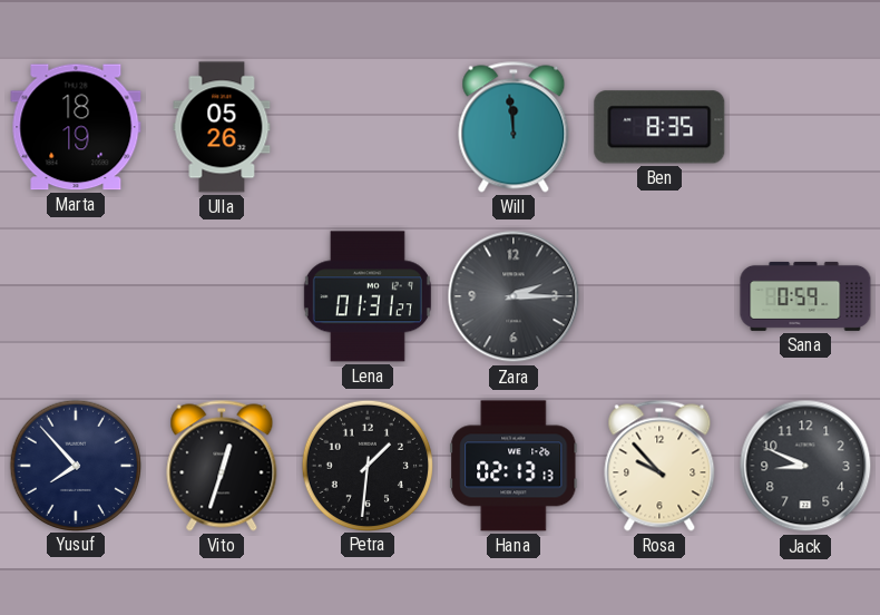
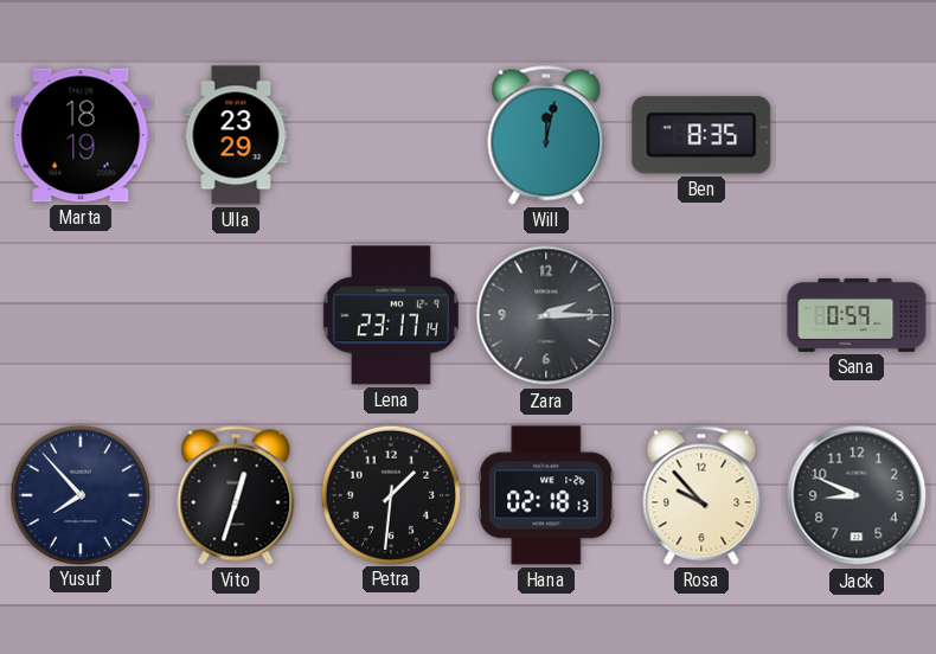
Ulla: 05:26 -> 23:29 (236, 135)
Will: 11:59 -> 12:02 (546, 135)
Lena: 01:31 -> 23:17 (391, 315)
Hana: 02:13 -> 02:18 (546, 495)
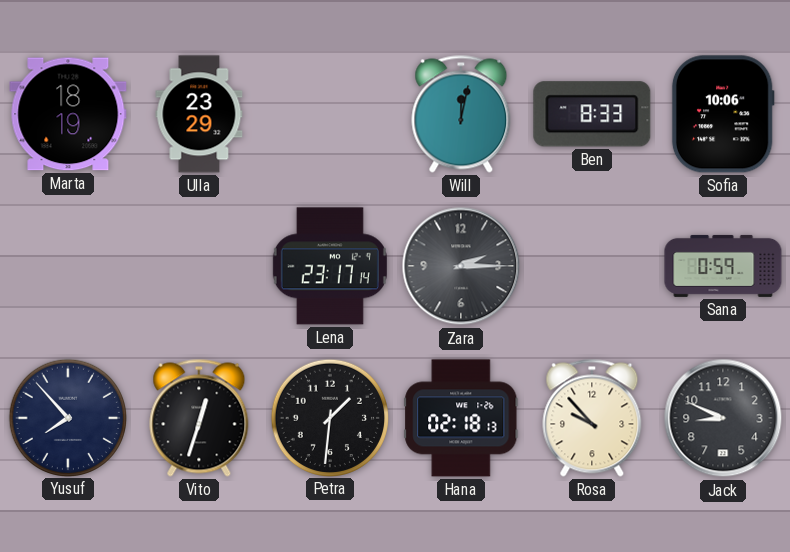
Ben: 8:35 -> 8:33 (592, 114)
Sofia: none -> 10:06 (723, 114)
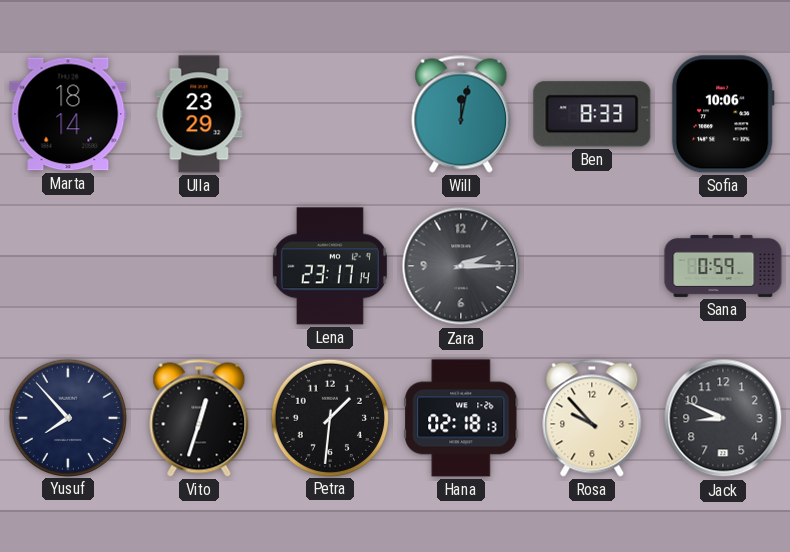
Marta: 18:19 -> 18:14 (68, 114)
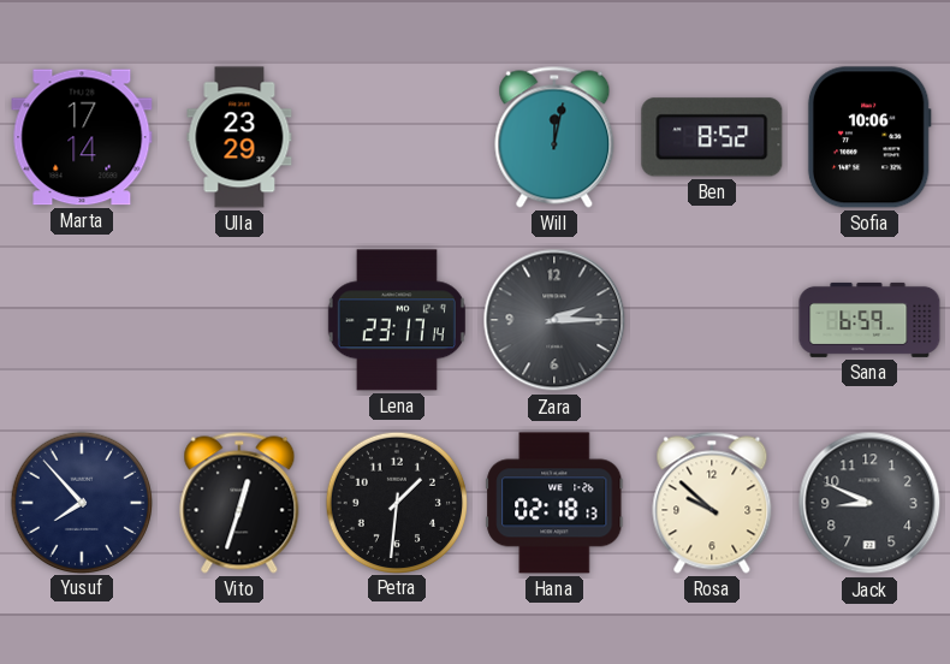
Marta: 18:14 -> 17:14 (82, 137)
Ben: 8:33 -> 8:52 (712, 137)
Sana: 0:59 -> 6:59 (869, 320)
Rosa: 9:53 -> 9:52 (712, 503)
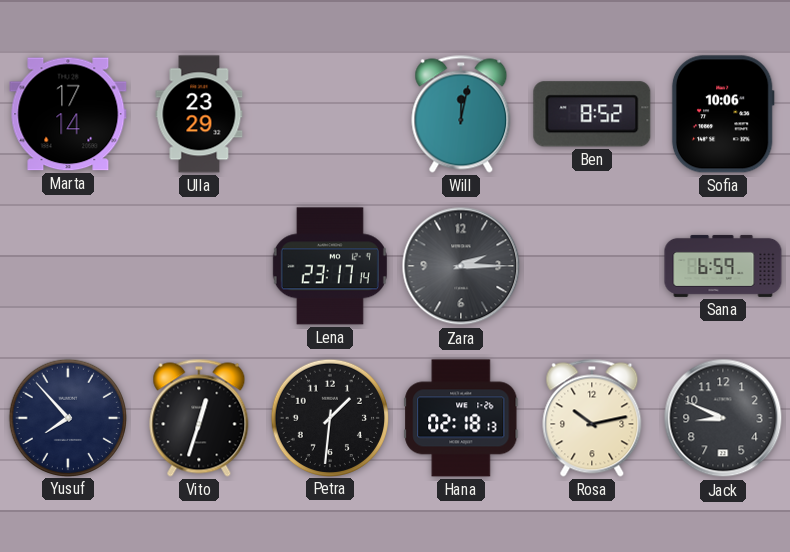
Rosa: 9:52 -> 10:13 (592, 418)
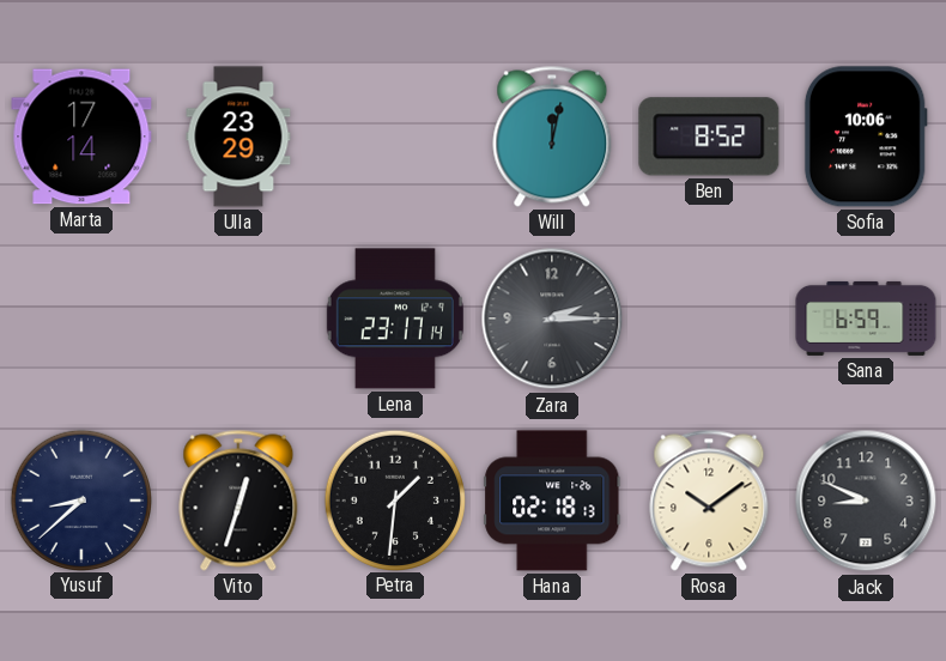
Yusuf: 7:53 -> 8:38 (80, 499)
Rosa: 10:13 -> 10:09 (709, 501)
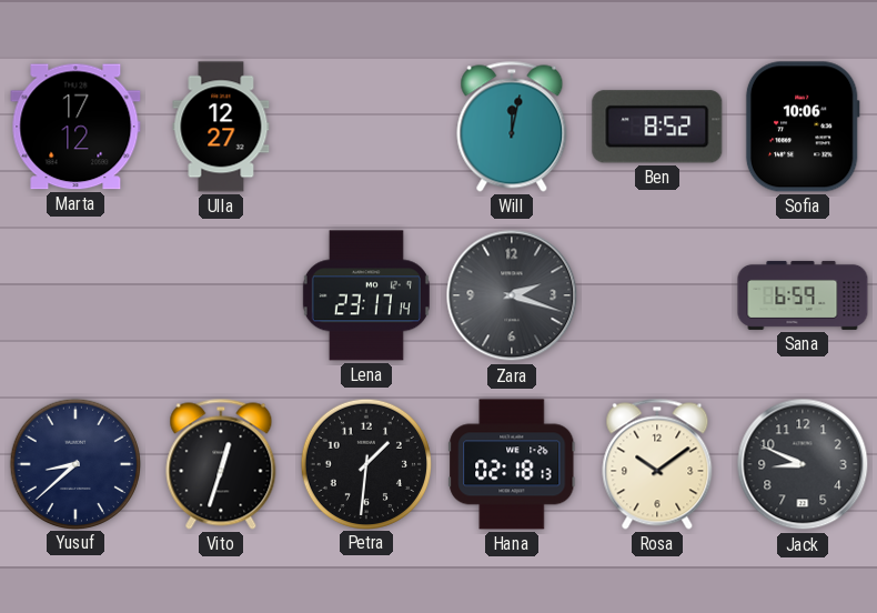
Marta: 17:14 -> 17:12 (75, 127)
Ulla: 23:29 -> 12:27 (221, 127)
Zara: 2:15 -> 2:18 (512, 295)
